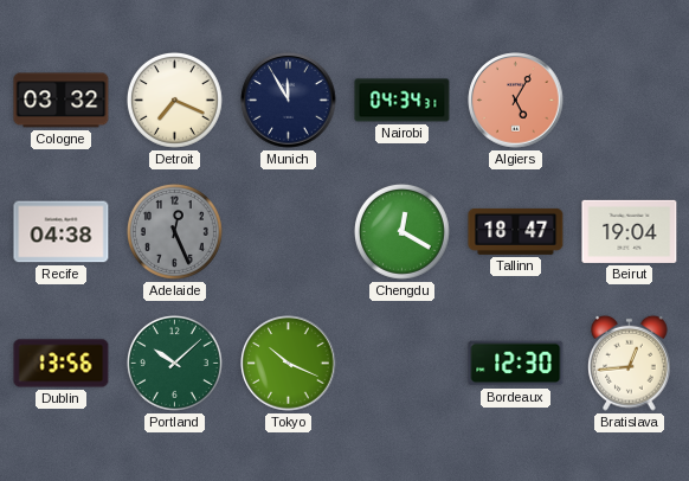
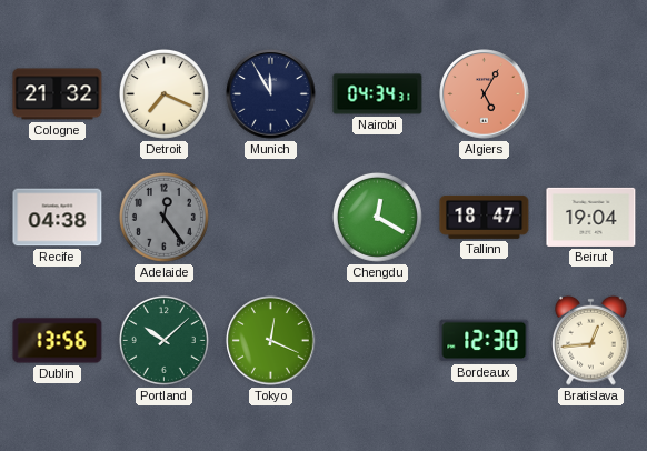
Cologne: 03:32 -> 21:32 (58, 94)
Adelaide: 12:26 -> 12:24 (163, 217)
Tokyo: 10:19 -> 12:19 (271, 341)
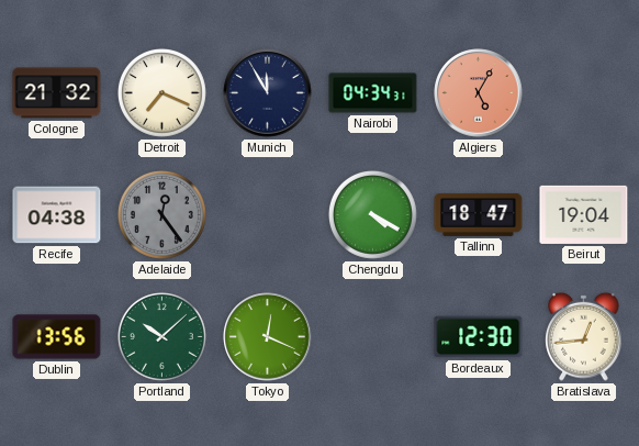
Chengdu: 12:20 -> 4:20 (372, 214)
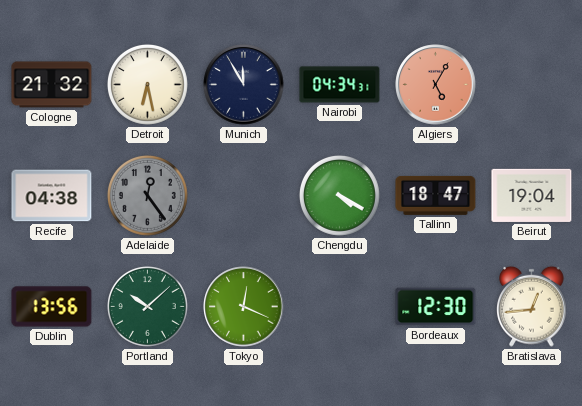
Detroit: 7:19 -> 6:28 (147, 84)
